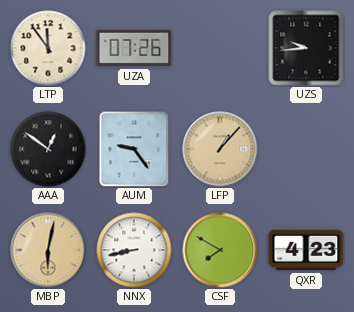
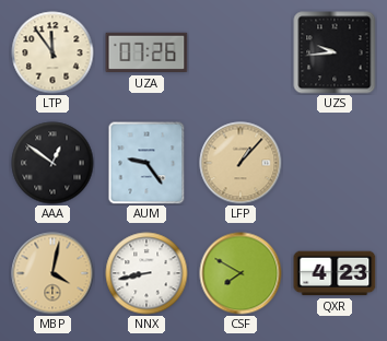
MBP: 6:02 -> 4:02 (52, 273)
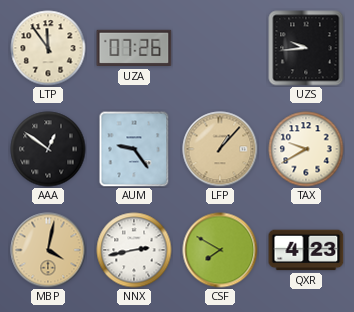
TAX: none -> 9:40 (306, 149)
NNX: 8:43 -> 2:43 (134, 250)
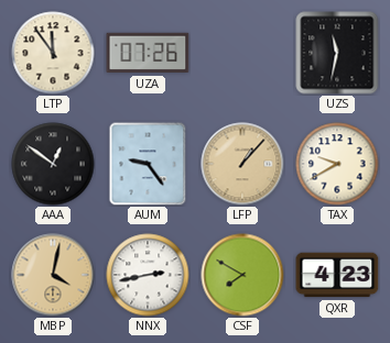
UZS: 9:44 -> 11:32 (337, 53)
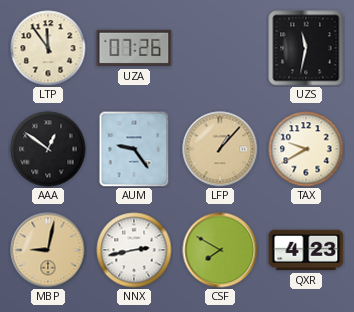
MBP: 4:02 -> 9:02 (48, 250)
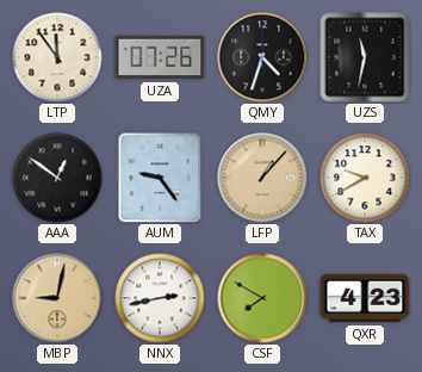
QMY: none -> 4:33 (262, 57)
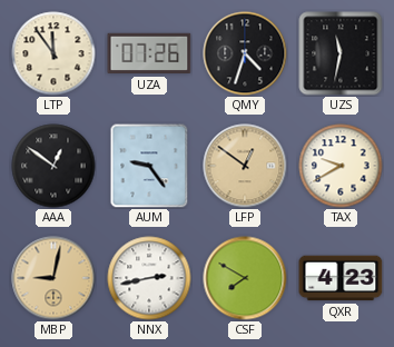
LFP: 1:07 -> 12:51 (245, 166)
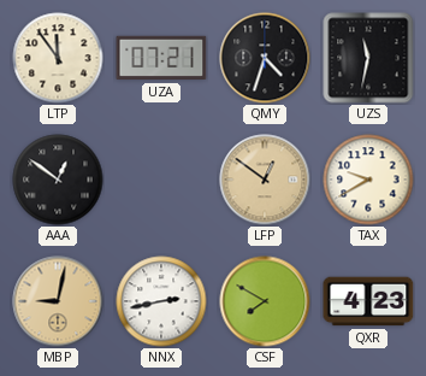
UZA: 07:26 -> 07:21 (161, 58)
AUM: 9:24 -> none (149, 166)
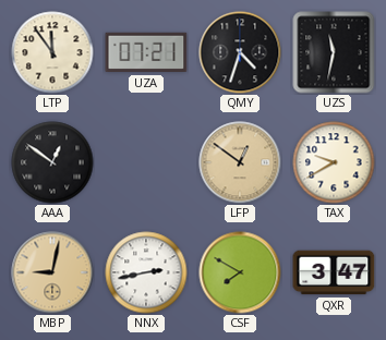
QXR: 4:23 -> 3:47 (334, 272)
